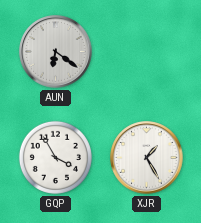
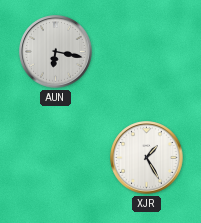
AUN: 6:21 -> 6:17 (56, 52)
GQP: 3:55 -> none (55, 157)
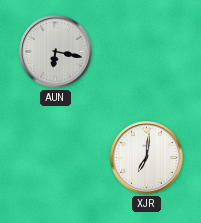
XJR: 1:25 -> 7:01 (147, 158)
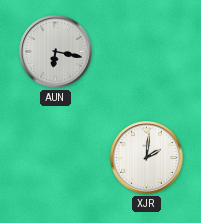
XJR: 7:01 -> 2:01 (147, 158)
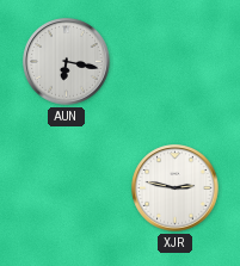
XJR: 2:01 -> 2:47 (176, 188)
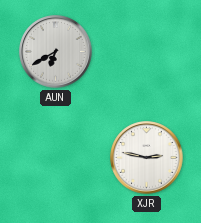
AUN: 6:17 -> 6:40 (56, 52)
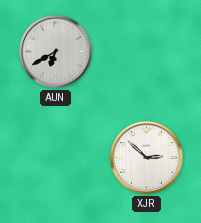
XJR: 2:47 -> 2:52 (147, 158)
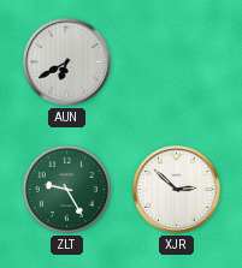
ZLT: none -> 9:25 (66, 189)
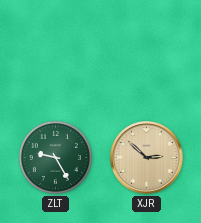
AUN: 6:40 -> none (67, 62)
XJR dial: white -> champagne (147, 158)
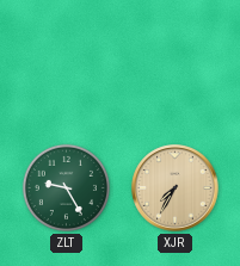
XJR: 2:52 -> 7:35 (176, 188)
